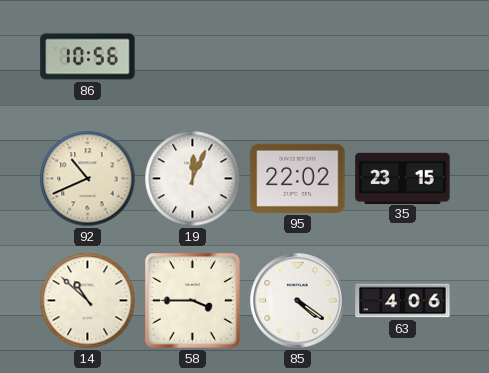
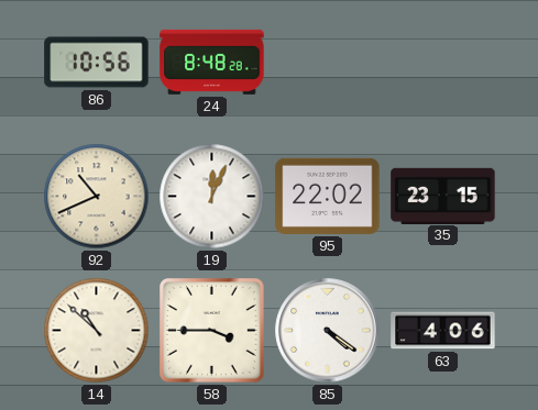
24: none -> 8:48 (212, 62)
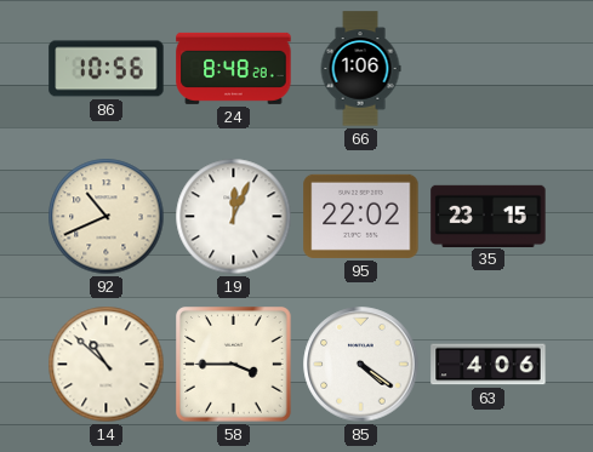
66: none -> 1:06 (360, 69)
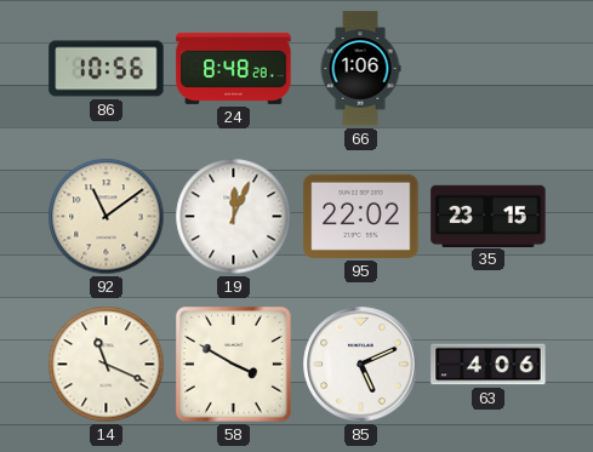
92: 10:41 -> 11:09 (107, 217)
14: 10:52 -> 11:19 (107, 365)
58: 3:45 -> 3:50 (234, 365)
85: 4:21 -> 5:11 (361, 365)
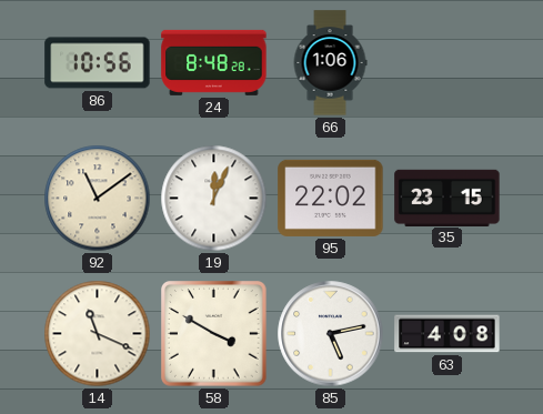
85: 5:11 -> 5:13 (331, 334)
63: 4:06 -> 4:08 (448, 334)
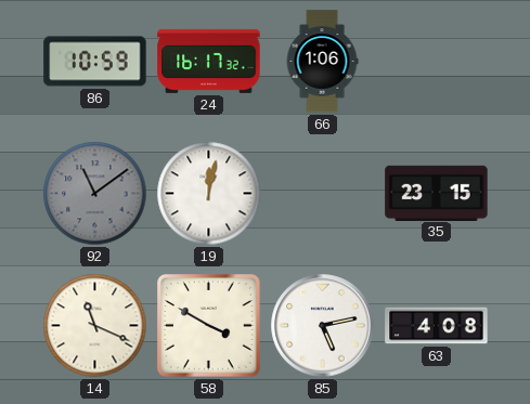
86: 10:56 -> 10:59 (95, 62)
24: 8:48 -> 16:17 (209, 61)
92 dial: cream -> grey (95, 194)
19: 12:04 -> 12:02 (209, 194)
95: 22:02 -> none (331, 198)
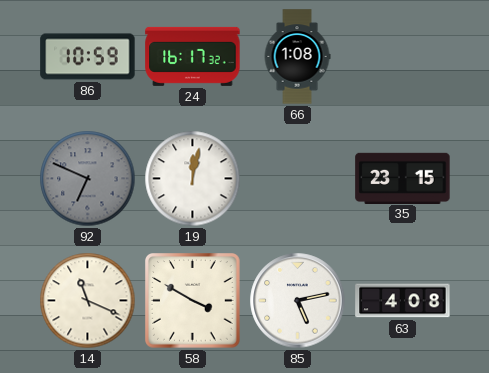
66: 1:06 -> 1:08 (297, 57)
92: 11:09 -> 6:49 (88, 179)
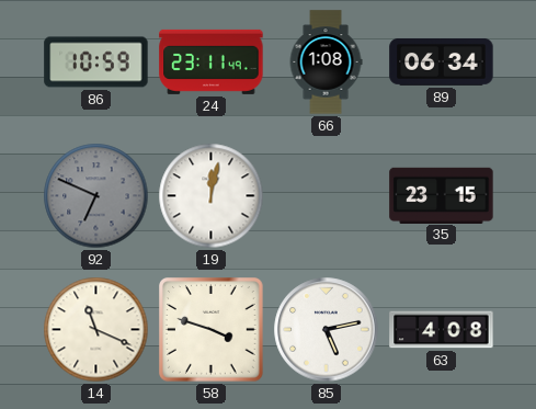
24: 16:17 -> 23:11 (212, 61)
89: none -> 06:34 (442, 61)
58: 3:50 -> 3:48 (212, 330)
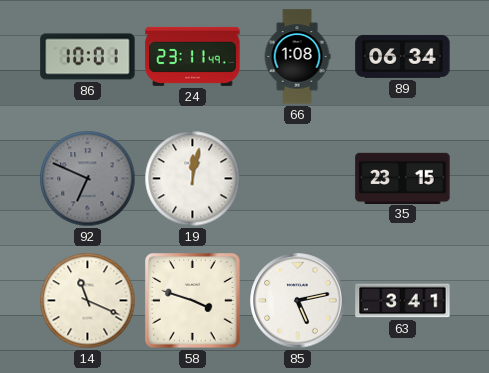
86: 10:59 -> 10:01 (88, 57)
63: 4:08 -> 3:41 (403, 301)
